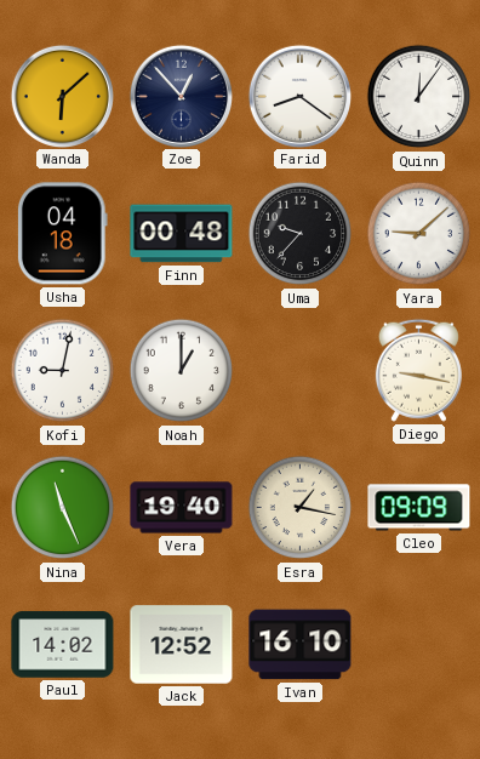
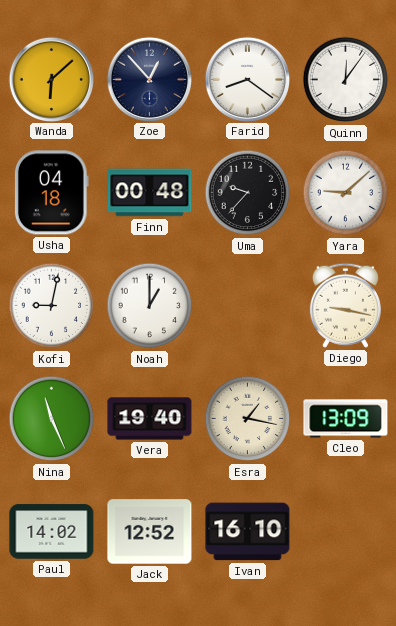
Cleo: 09:09 -> 13:09 (346, 419)
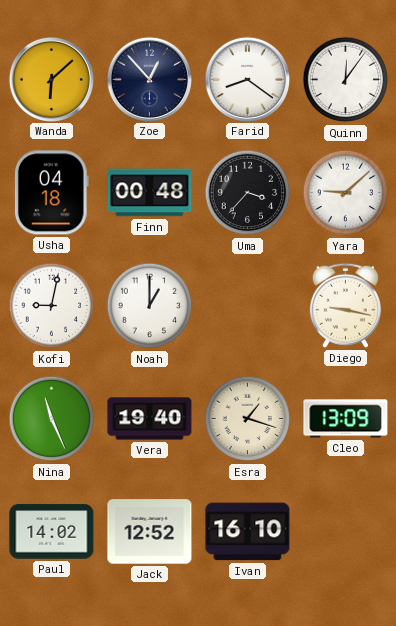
Uma: 9:37 -> 3:37 (248, 193)
Esra: 1:17 -> 1:18 (248, 419)
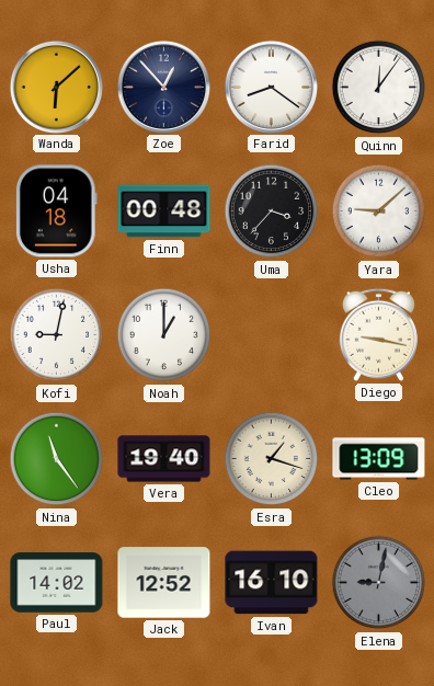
Nina: 11:26 -> 11:24 (57, 459)
Elena: none -> 9:02 (379, 583)
